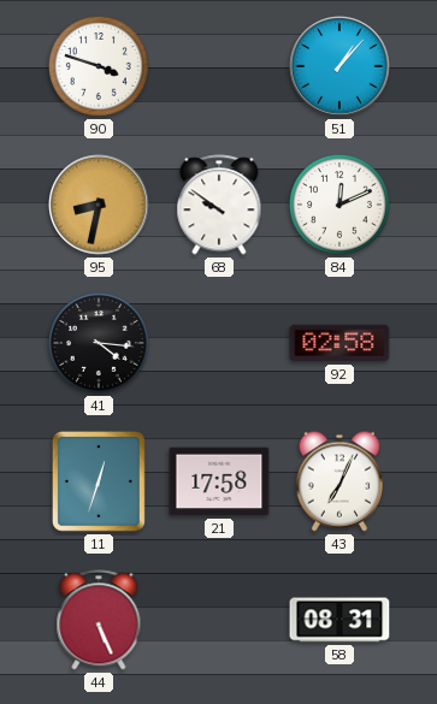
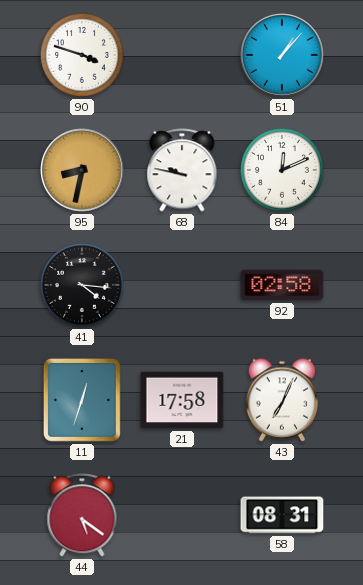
68: 9:51 -> 9:47 (182, 170)
44: 5:26 -> 5:21 (82, 515)
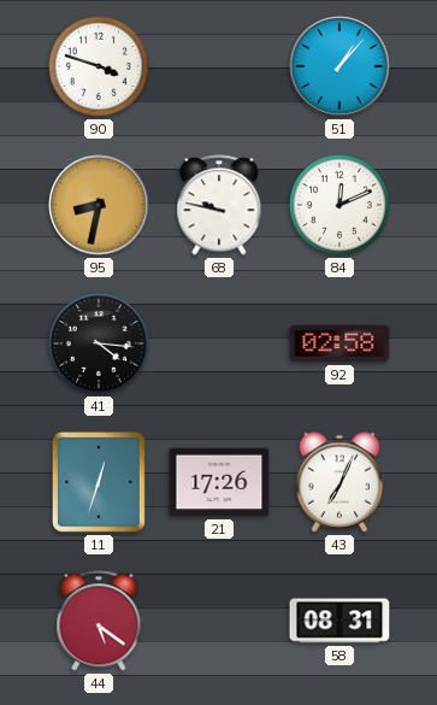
21: 17:58 -> 17:26 (219, 482)
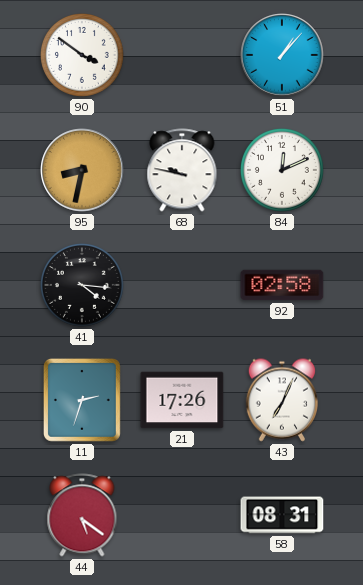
90: 3:48 -> 3:51 (82, 55)
11: 12:33 -> 2:33 (82, 400)
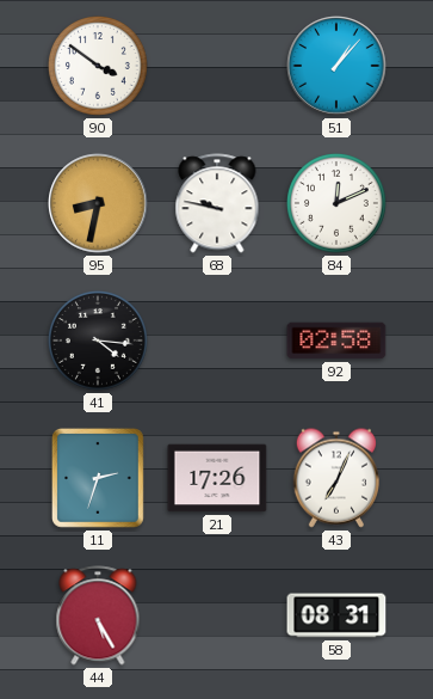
44: 5:21 -> 5:25 (98, 615)
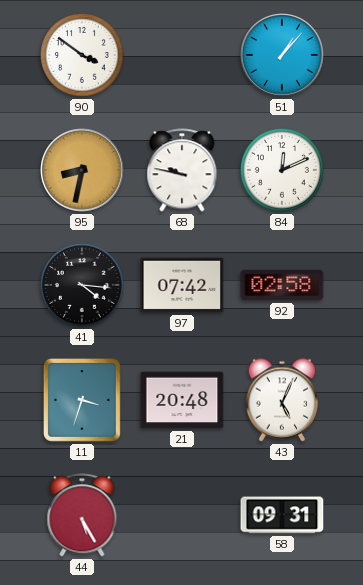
97: none -> 07:42 (182, 285)
11: 2:33 -> 3:33 (82, 400)
21: 17:26 -> 20:48 (182, 400)
43: 7:04 -> 5:04 (281, 400)
58: 08:31 -> 09:31 (282, 515)
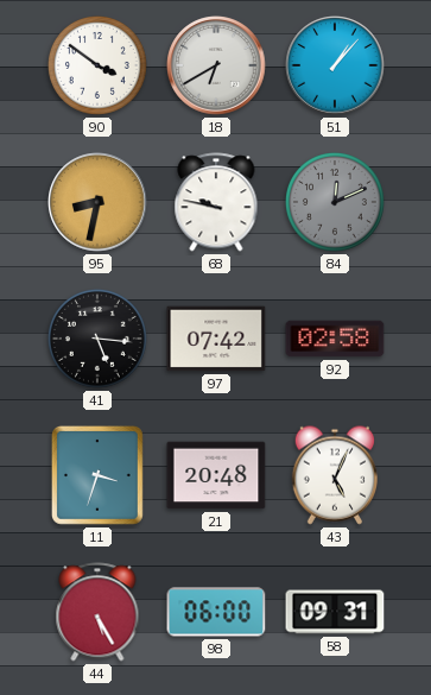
18: none -> 6:40 (216, 65)
84 dial: white -> grey (335, 202)
41: 4:16 -> 5:16 (97, 339)
98: none -> 06:00 (216, 612)
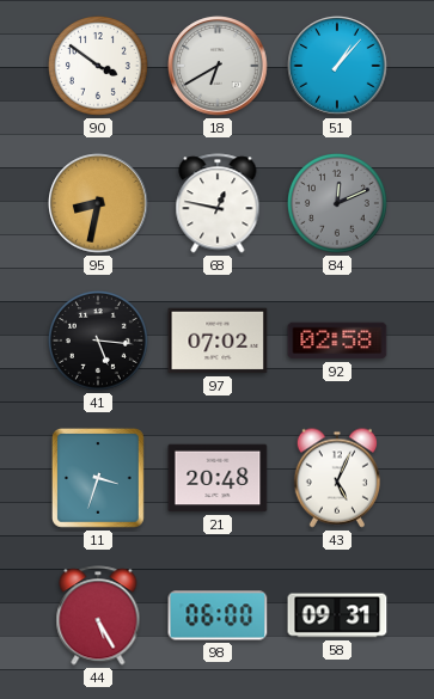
68: 9:47 -> 12:47 (218, 203)
97: 07:42 -> 07:02 (218, 341)
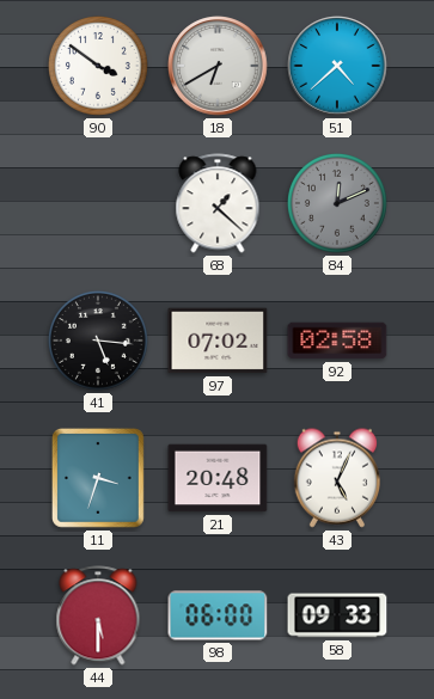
51: 1:07 -> 4:38 (337, 66)
95: 8:32 -> none (98, 203)
68: 12:47 -> 1:22 (218, 203)
44: 5:25 -> 5:30 (98, 615)
58: 09:31 -> 09:33 (337, 615)
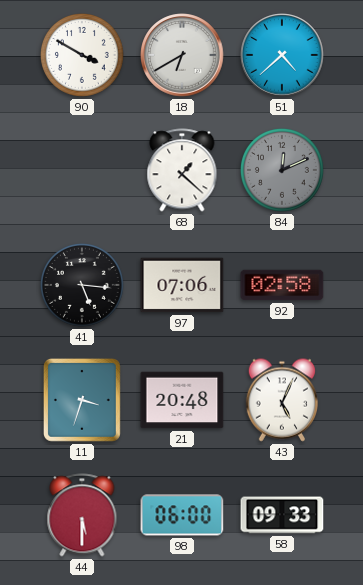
90: 3:51 -> 3:50 (82, 55)
97: 07:02 -> 07:06 (182, 285)
